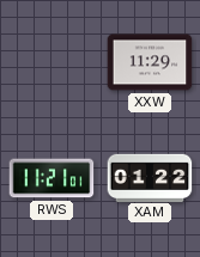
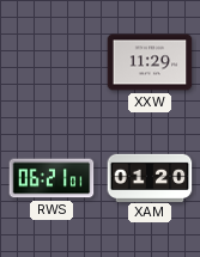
RWS: 11:21 -> 06:21 (51, 178)
XAM: 01:22 -> 01:20 (150, 177)
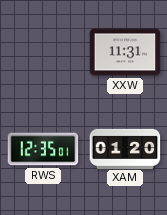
XXW: 11:29 -> 11:31 (125, 52)
RWS: 06:21 -> 12:35 (43, 149)
